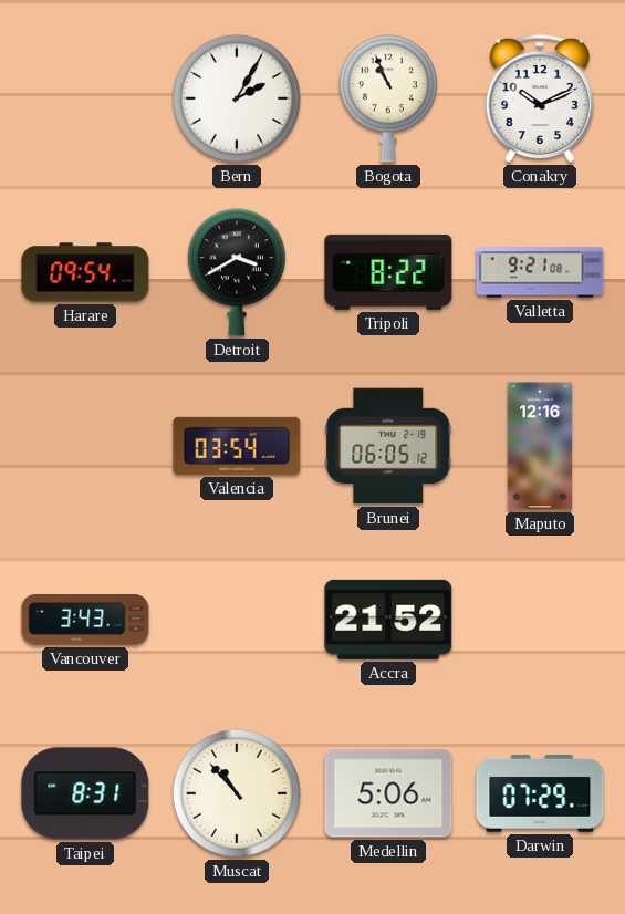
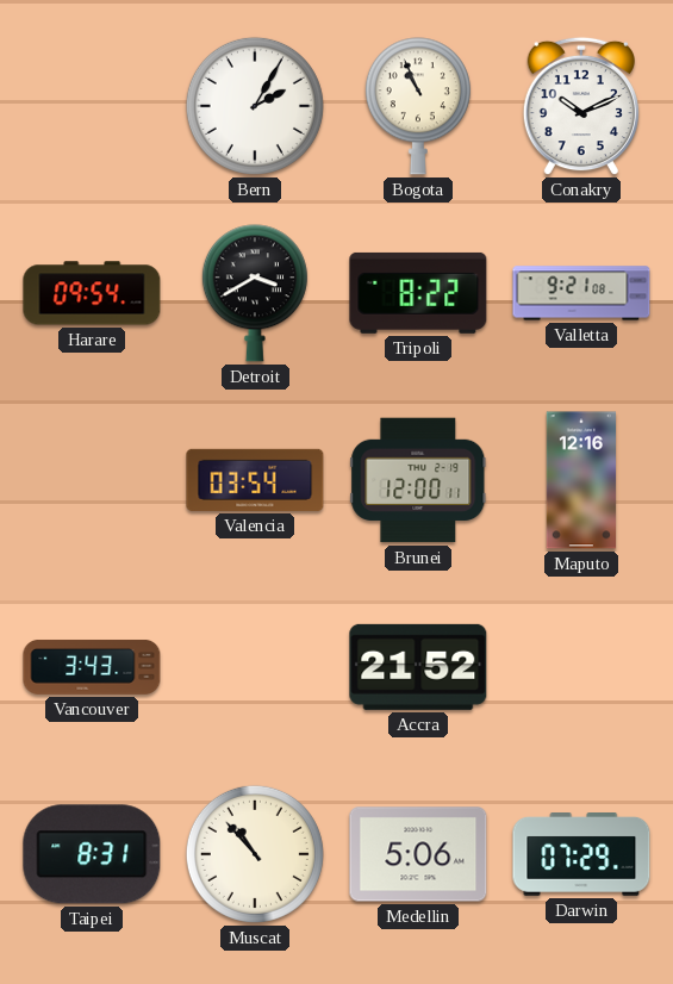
Brunei: 06:05 -> 12:00 (418, 480)
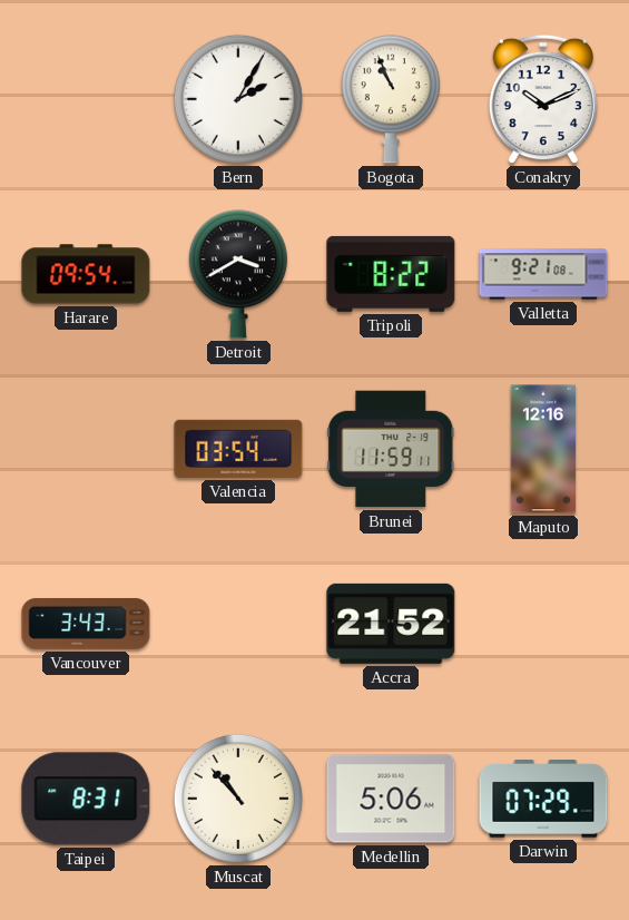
Brunei: 12:00 -> 11:59 (391, 449)
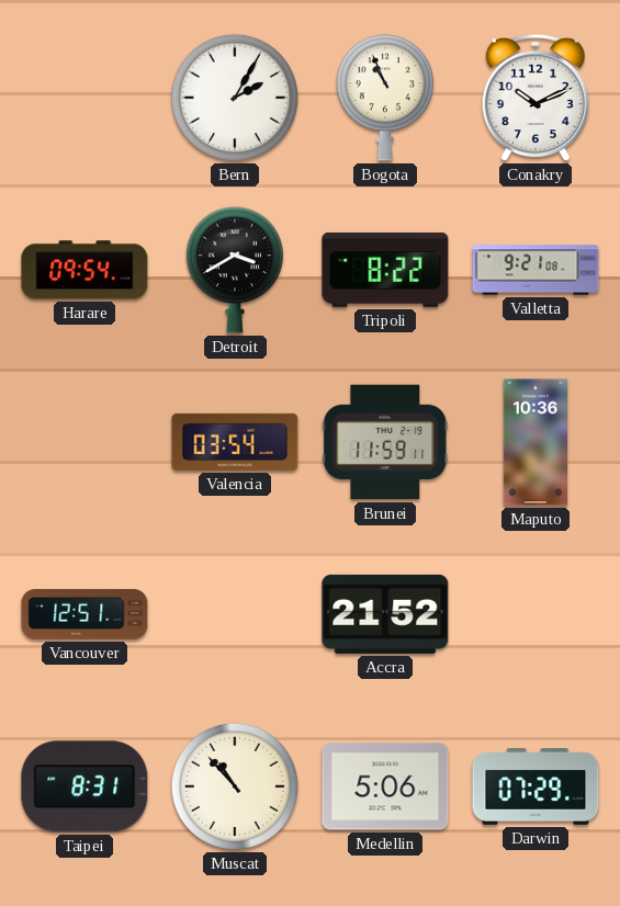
Maputo: 12:16 -> 10:36 (536, 442)
Vancouver: 3:43 -> 12:51 (84, 614)
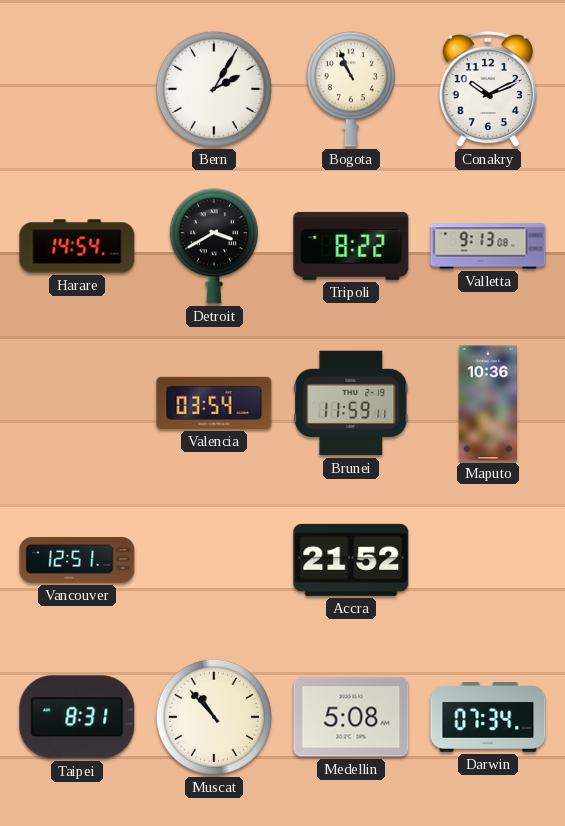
Harare: 09:54 -> 14:54 (77, 246)
Valletta: 9:21 -> 9:13 (488, 246)
Medellin: 5:06 -> 5:08 (351, 717)
Darwin: 07:29 -> 07:34 (488, 718)
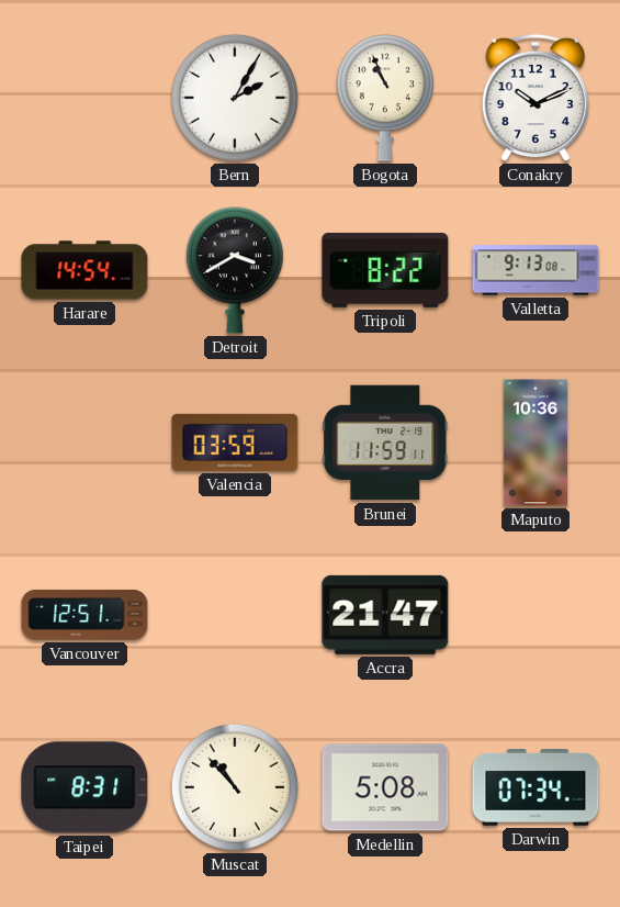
Valencia: 03:54 -> 03:59 (235, 443)
Accra: 21:52 -> 21:47 (385, 615)
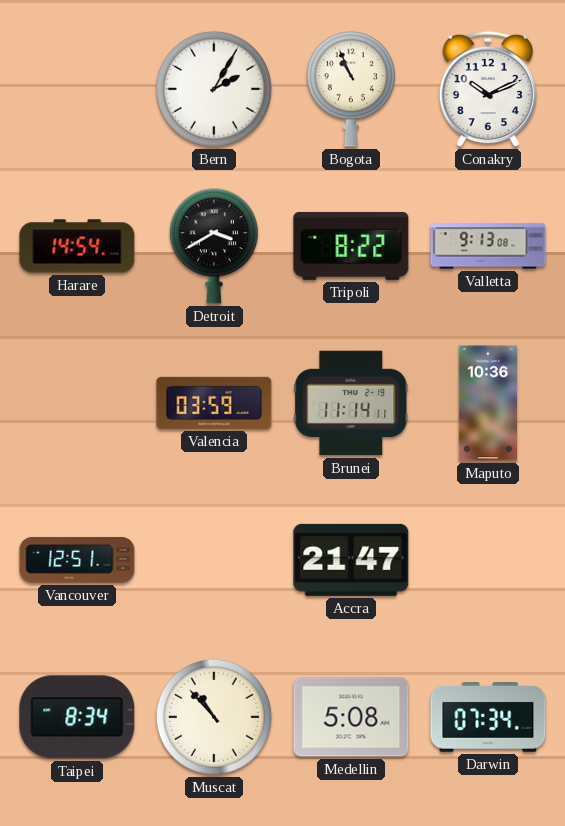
Brunei: 11:59 -> 11:14 (351, 403)
Taipei: 8:31 -> 8:34 (77, 717)
